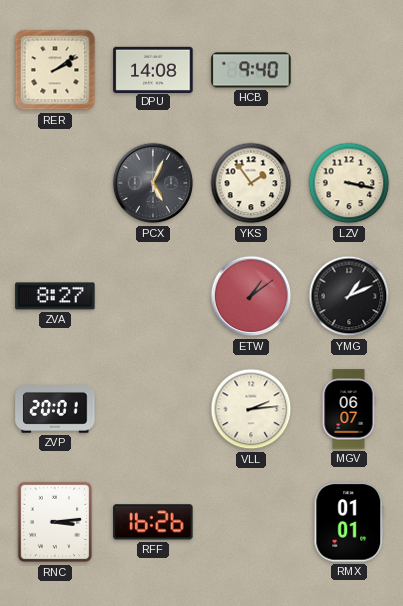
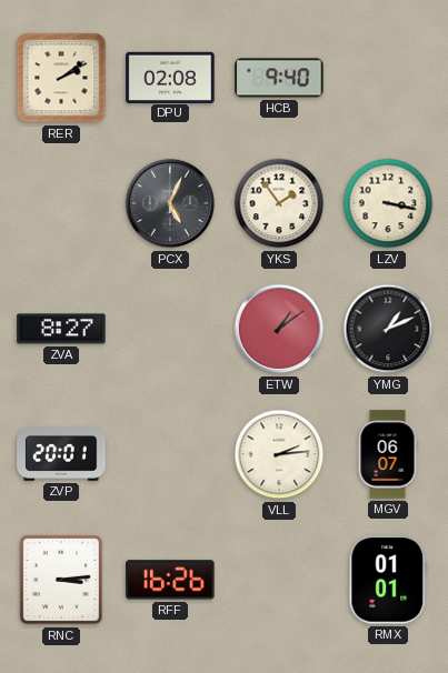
DPU: 14:08 -> 02:08 (170, 77)
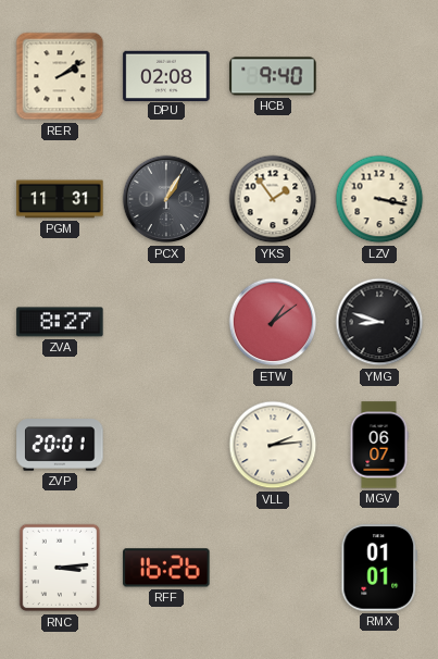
PGM: none -> 11:31 (60, 199)
PCX: 5:04 -> 1:05 (166, 199)
YMG: 1:11 -> 8:48 (379, 322)
